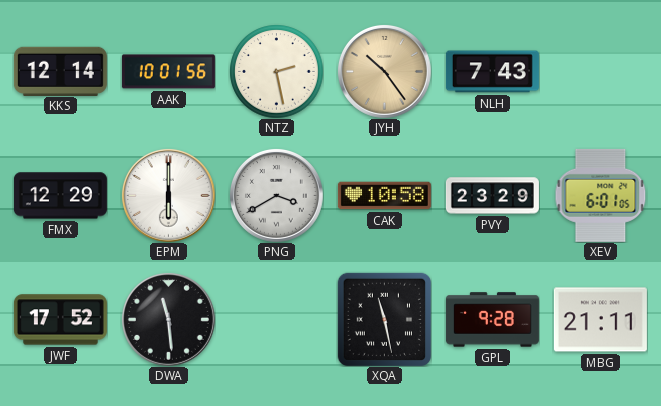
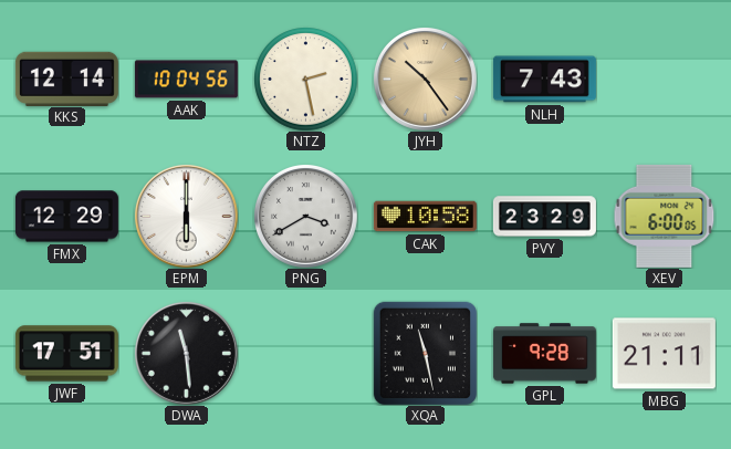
AAK: 10:01 -> 10:04 (186, 80)
XEV: 6:01 -> 6:00 (665, 216)
JWF: 17:52 -> 17:51 (66, 354)
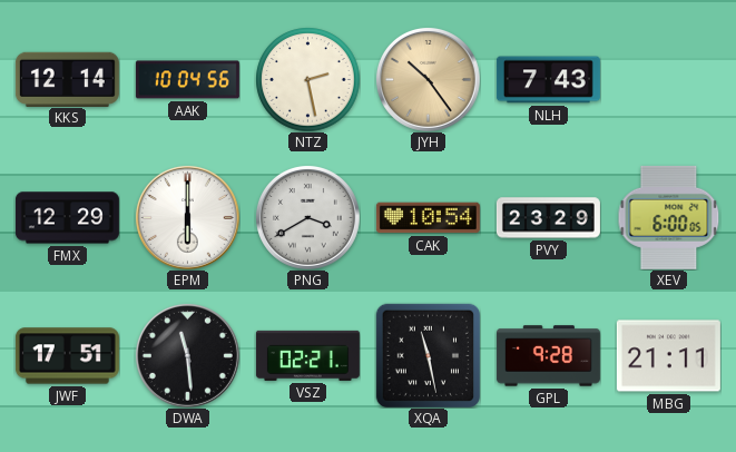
CAK: 10:58 -> 10:54 (428, 218)
VSZ: none -> 02:21 (307, 355)
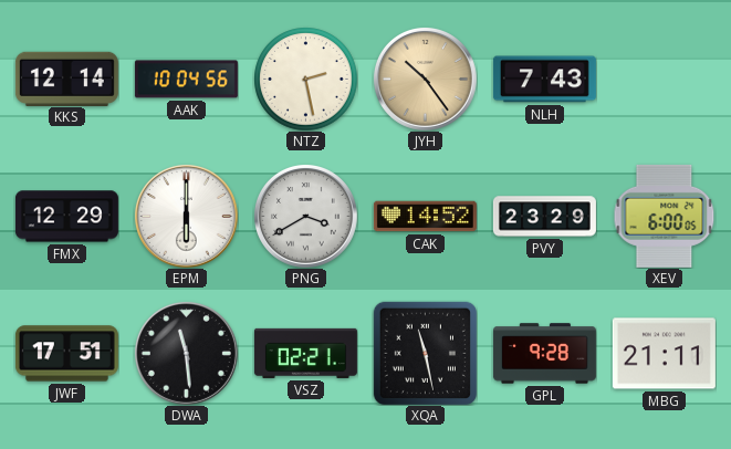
CAK: 10:54 -> 14:52 (425, 217)
